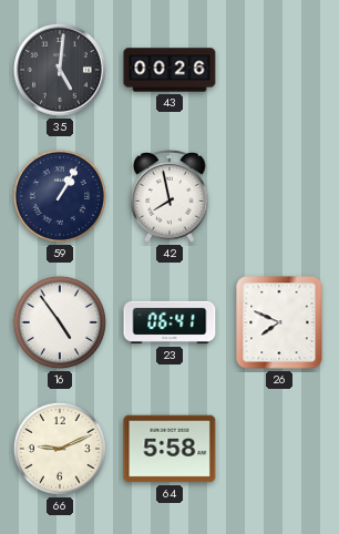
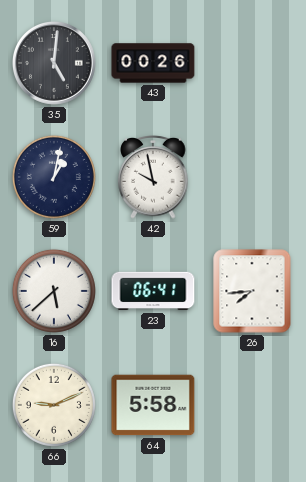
59: 1:05 -> 1:02 (54, 177)
42: 7:58 -> 9:58 (153, 177)
16: 4:54 -> 5:38 (54, 291)
26: 7:49 -> 7:44 (252, 291)
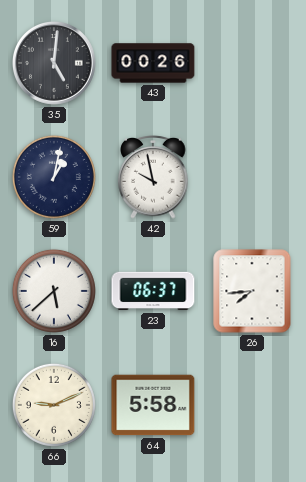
23: 06:41 -> 06:37 (153, 291)
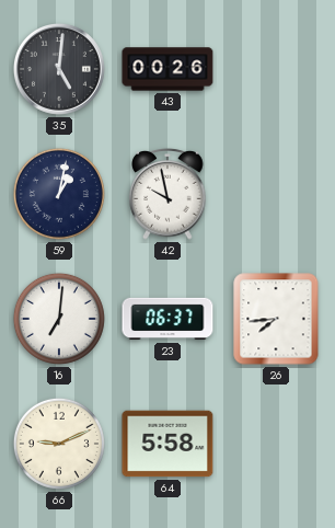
16: 5:38 -> 7:01 (59, 319)
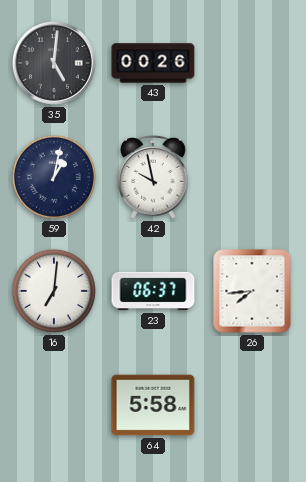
66: 9:11 -> none (59, 444)
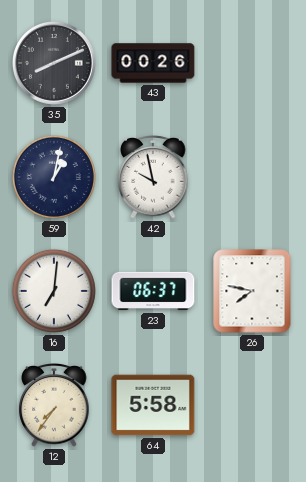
35: 5:01 -> 8:11 (54, 63)
26: 7:44 -> 7:47 (252, 291)
12: none -> 7:36 (54, 405)
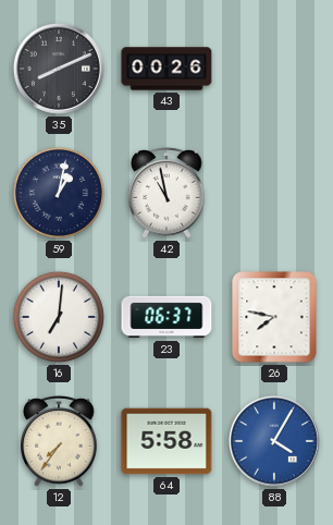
42: 9:58 -> 10:58 (166, 193)
88: none -> 4:05 (274, 441)
